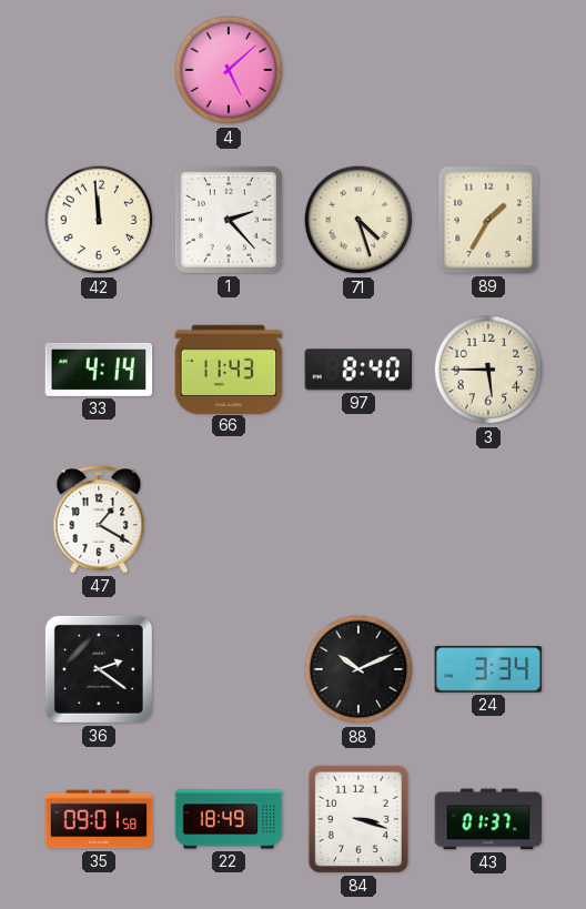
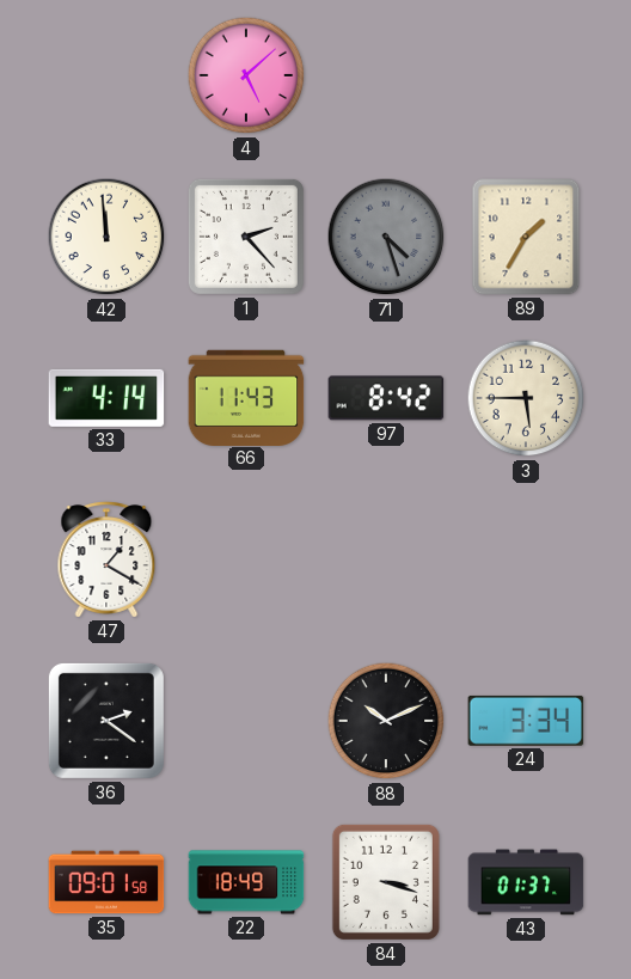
71 dial: cream -> grey (386, 237)
97: 8:40 -> 8:42 (386, 398)
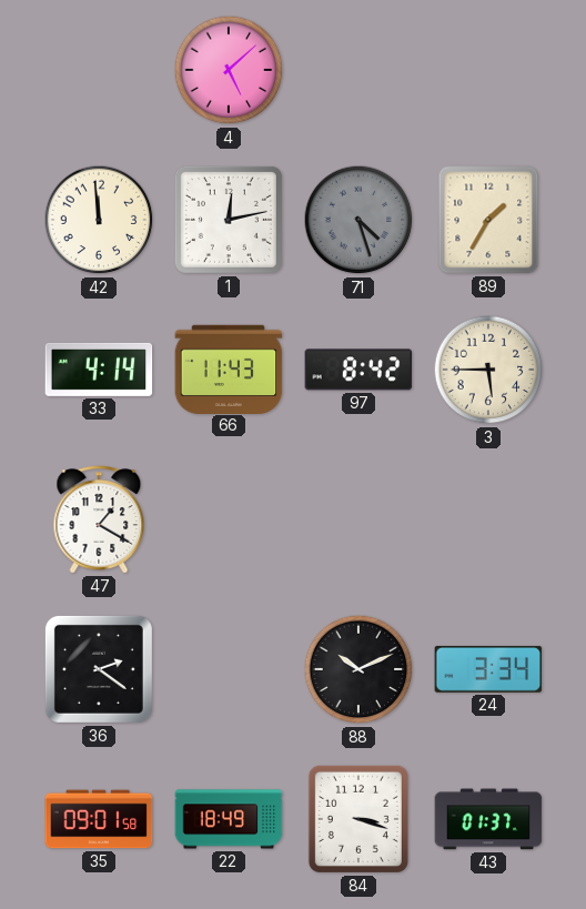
1: 2:23 -> 12:13 (229, 220)
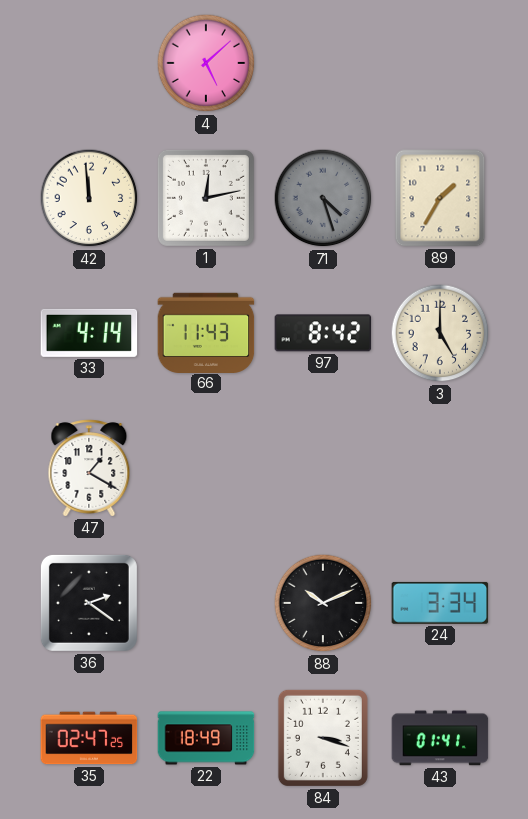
3: 5:45 -> 5:00 (440, 333)
35: 09:01 -> 02:47 (89, 738)
43: 01:37 -> 01:41 (440, 738)
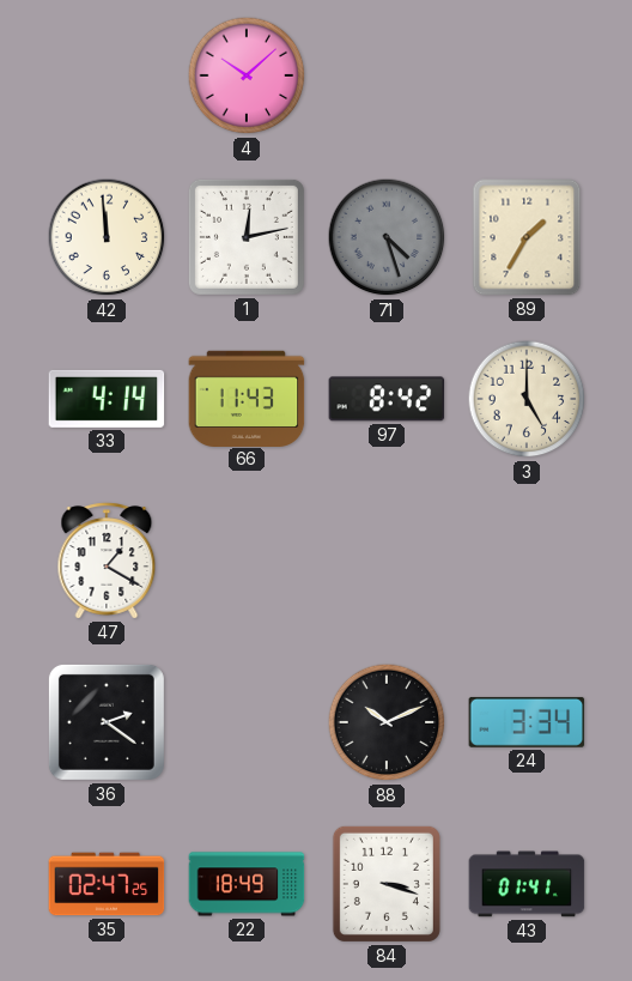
4: 5:08 -> 10:08 (247, 75)
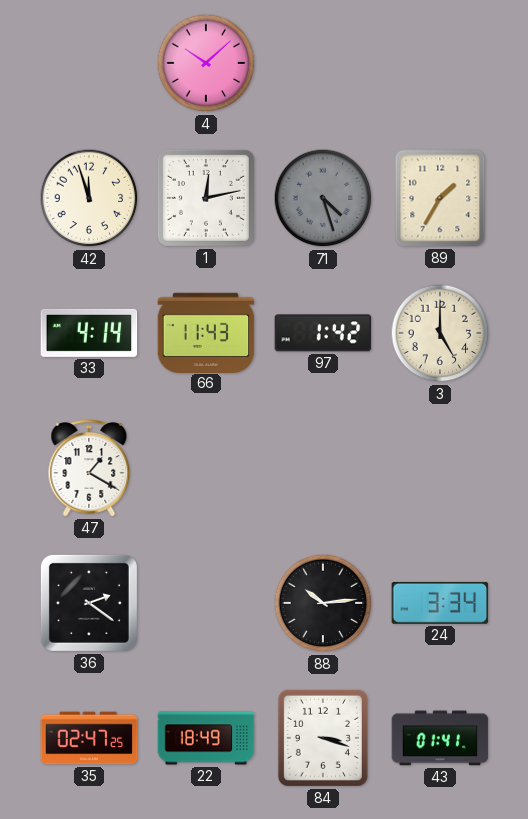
42: 11:59 -> 11:57 (89, 198)
97: 8:42 -> 1:42 (323, 333)
88: 10:11 -> 10:14 (323, 603)
